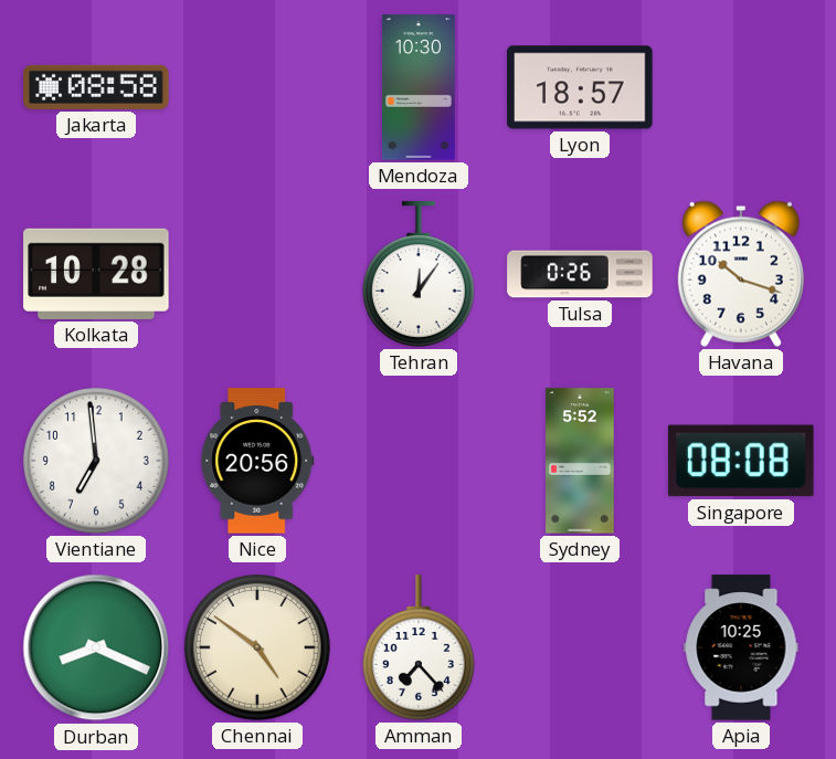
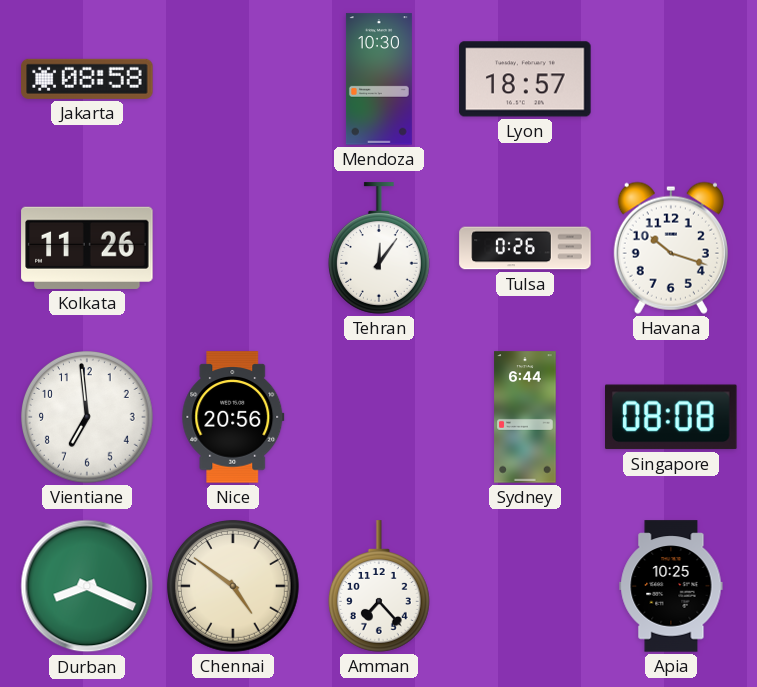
Kolkata: 10:28 -> 11:26 (87, 248)
Sydney: 5:52 -> 6:44 (525, 417)
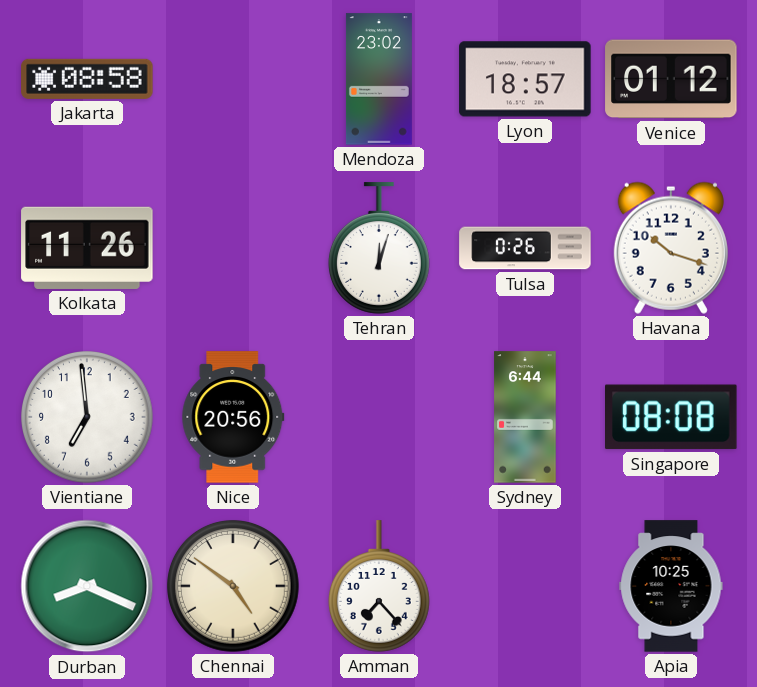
Mendoza: 10:30 -> 23:02 (379, 79)
Venice: none -> 01:12 (671, 79)
Tehran: 12:06 -> 12:03 (379, 248)
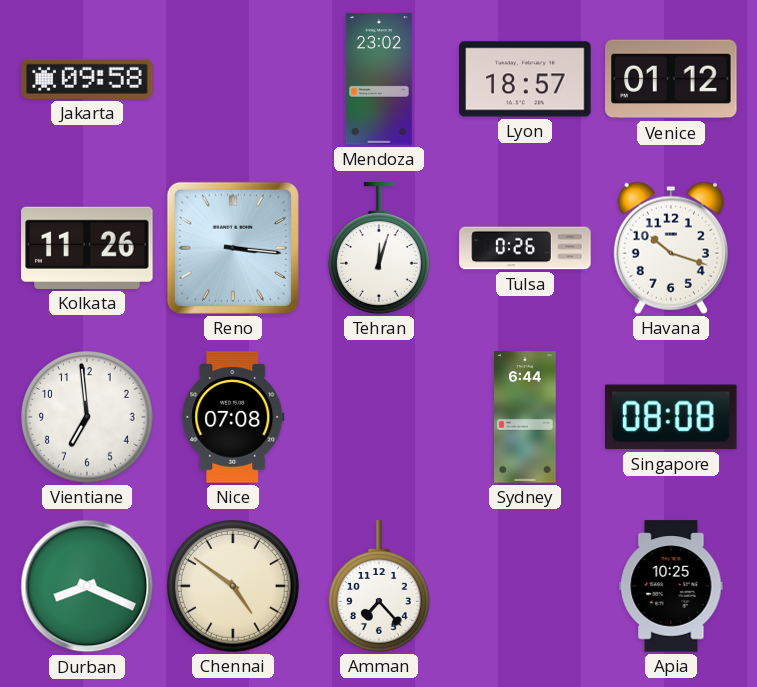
Jakarta: 08:58 -> 09:58 (87, 79)
Reno: none -> 3:16 (233, 248)
Nice: 20:56 -> 07:08 (233, 417)
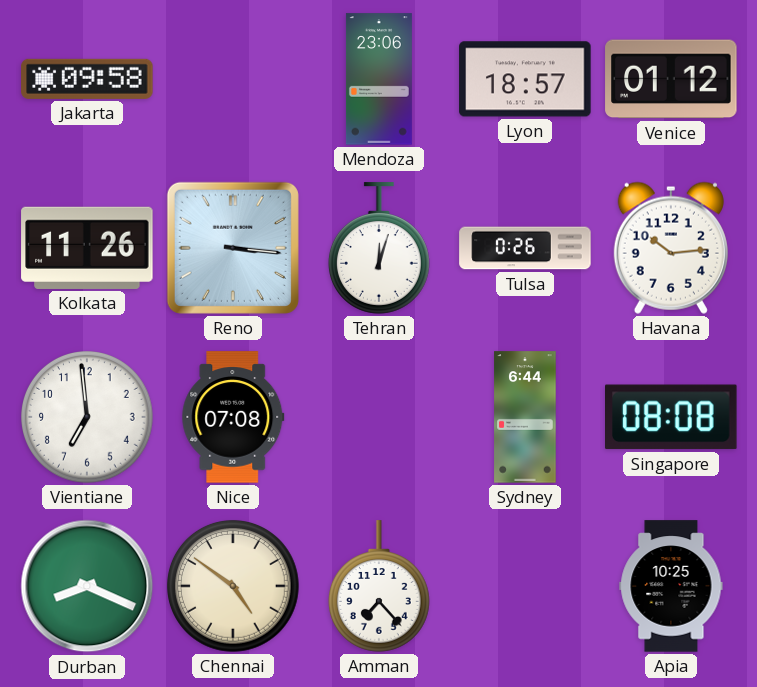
Mendoza: 23:02 -> 23:06 (379, 79)
Havana: 10:18 -> 10:14 (671, 248)
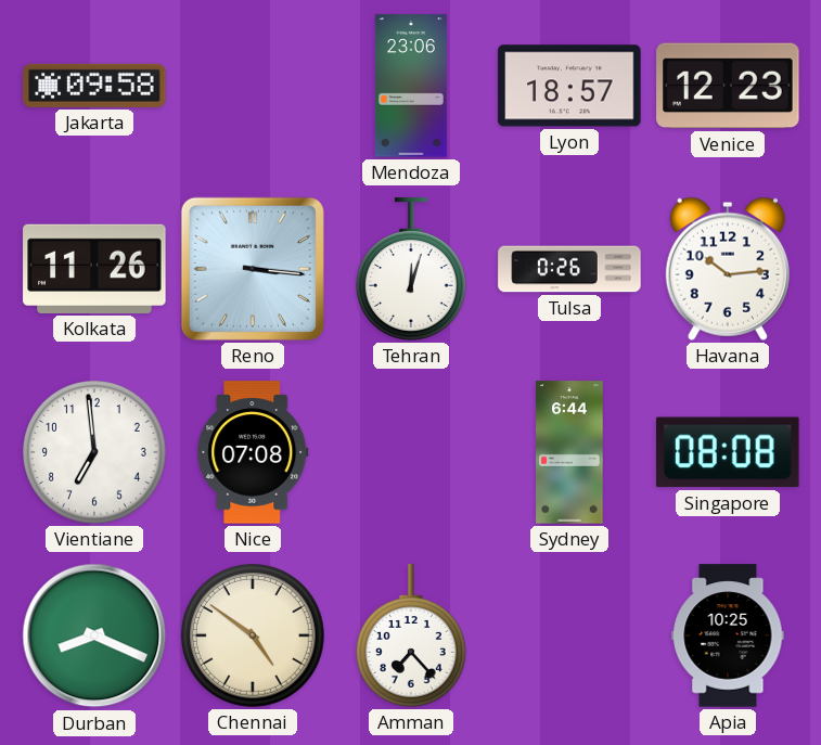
Venice: 01:12 -> 12:23 (728, 86)
